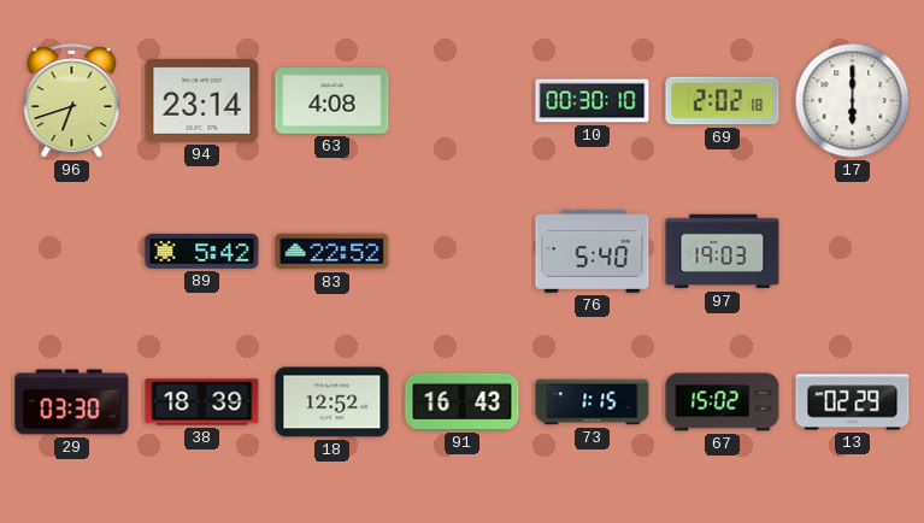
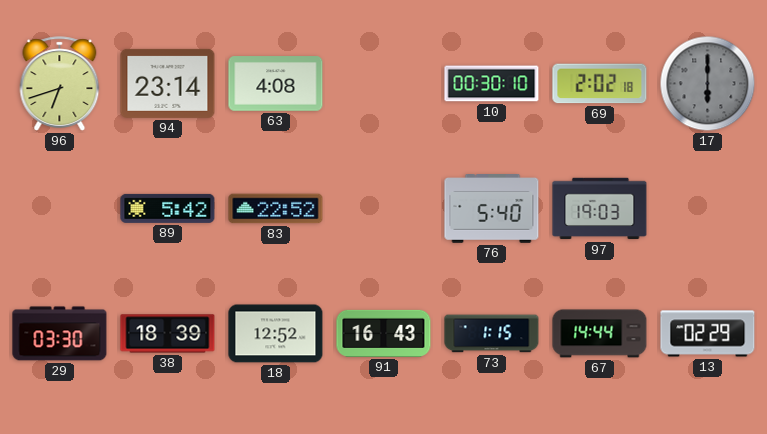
17 dial: white -> grey (708, 84)
67: 15:02 -> 14:44 (600, 334)
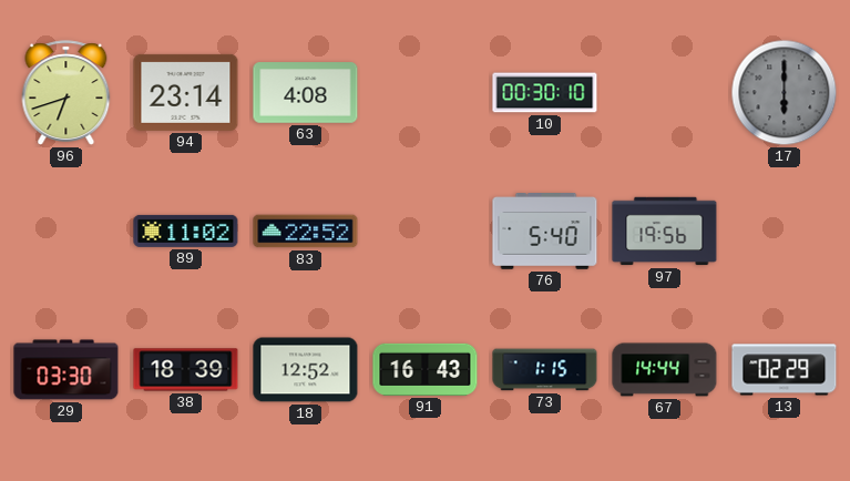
69: 2:02 -> none (600, 84)
89: 5:42 -> 11:02 (186, 231)
97: 19:03 -> 19:56 (665, 232)
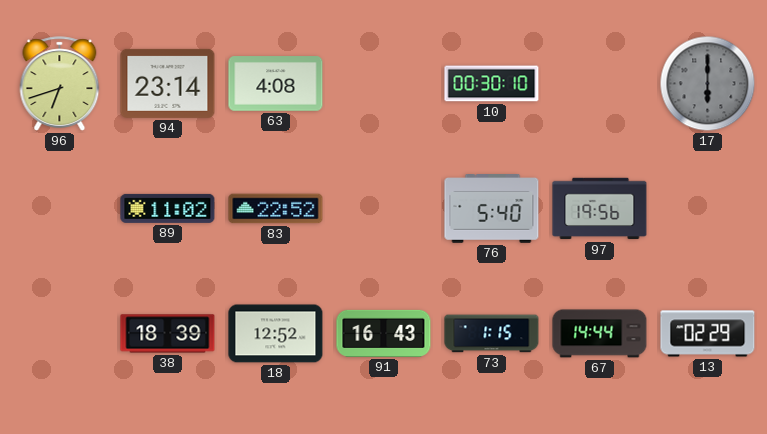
29: 03:30 -> none (66, 370)
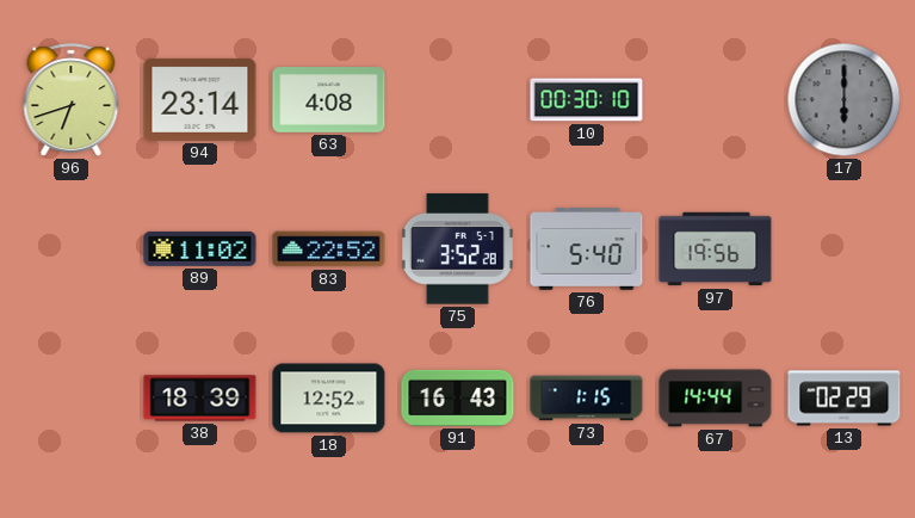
75: none -> 3:52 (457, 249)
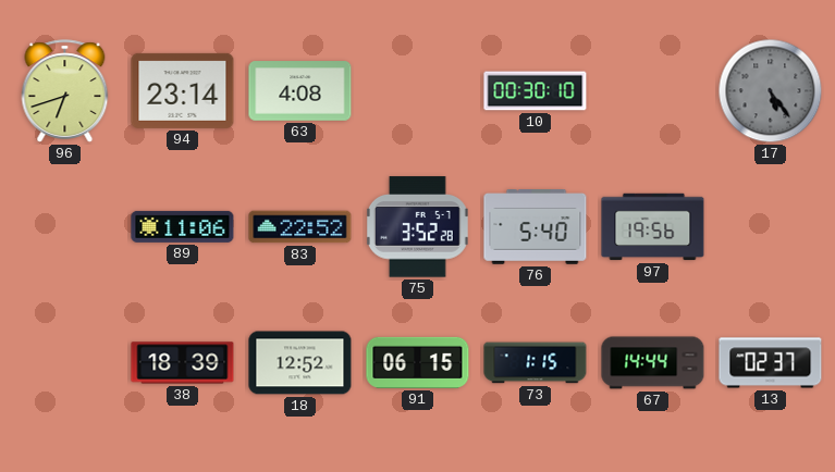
17: 6:00 -> 5:24 (771, 91)
89: 11:02 -> 11:06 (183, 226)
91: 16:43 -> 06:15 (418, 362)
13: 02:29 -> 02:37 (771, 363)
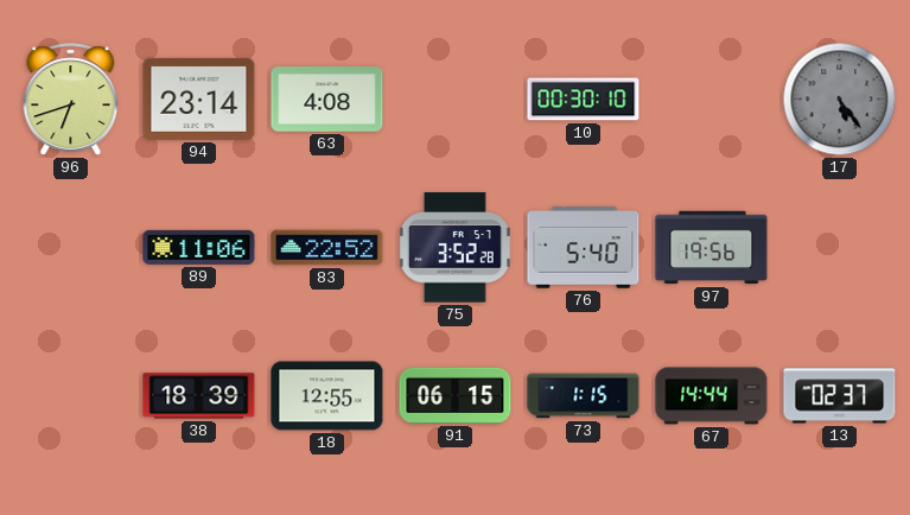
18: 12:52 -> 12:55 (327, 396)
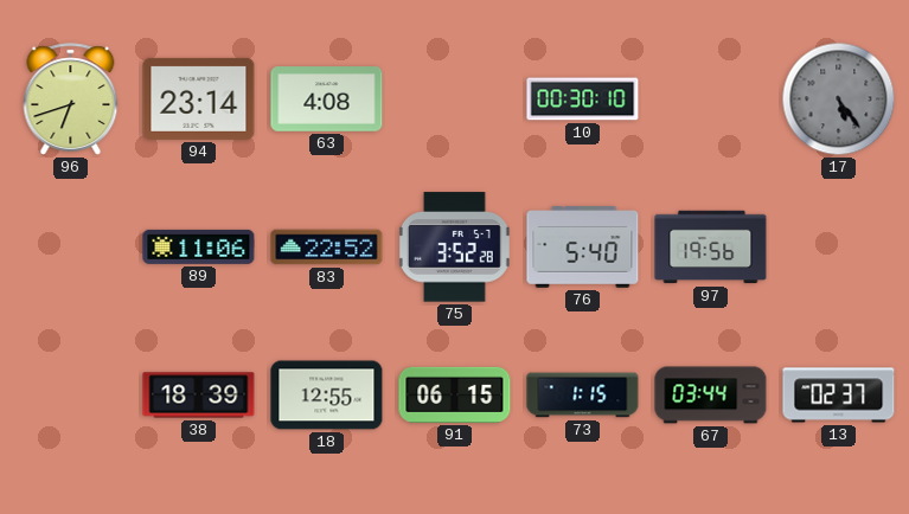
67: 14:44 -> 03:44 (711, 396)
